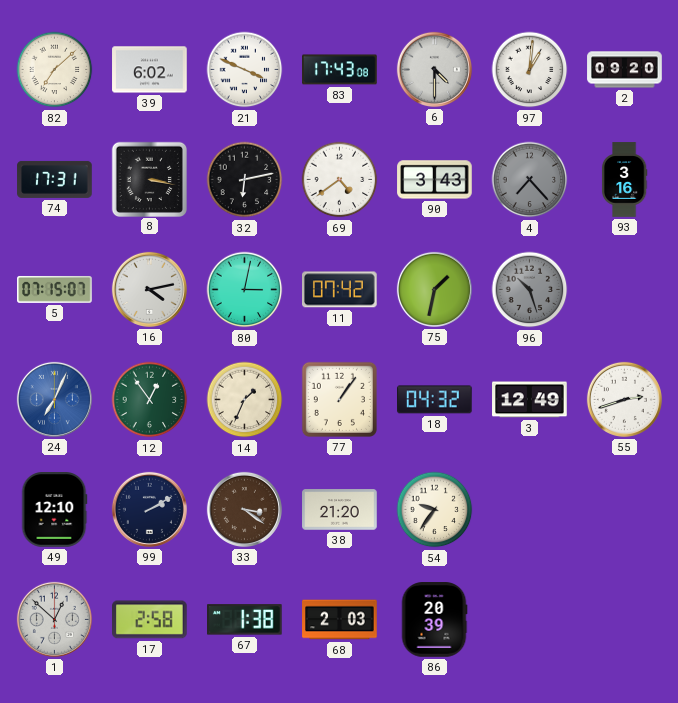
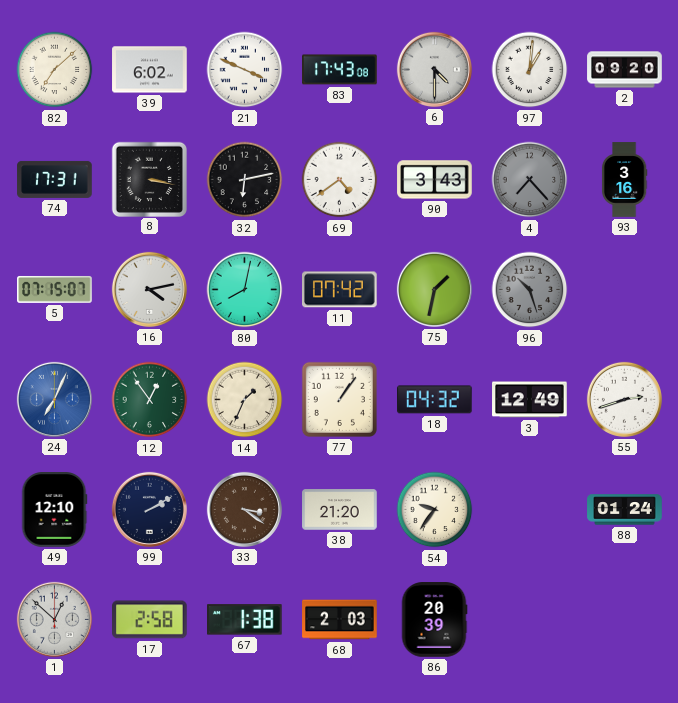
80: 3:02 -> 8:02 (245, 290)
88: none -> 01:24 (625, 510)
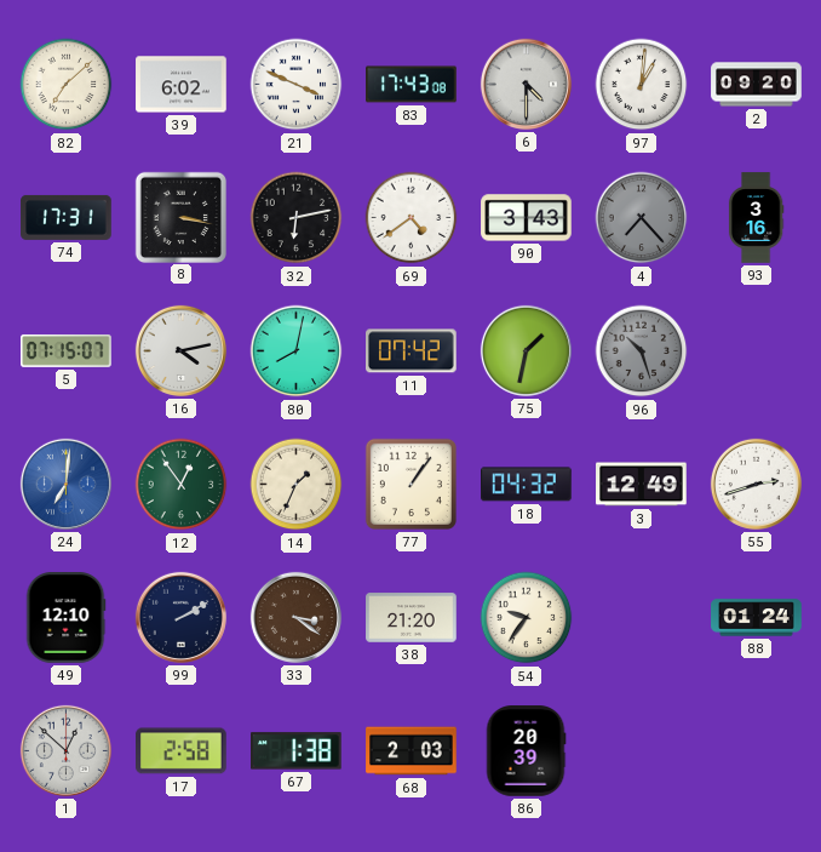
24: 7:04 -> 7:01 (65, 484)
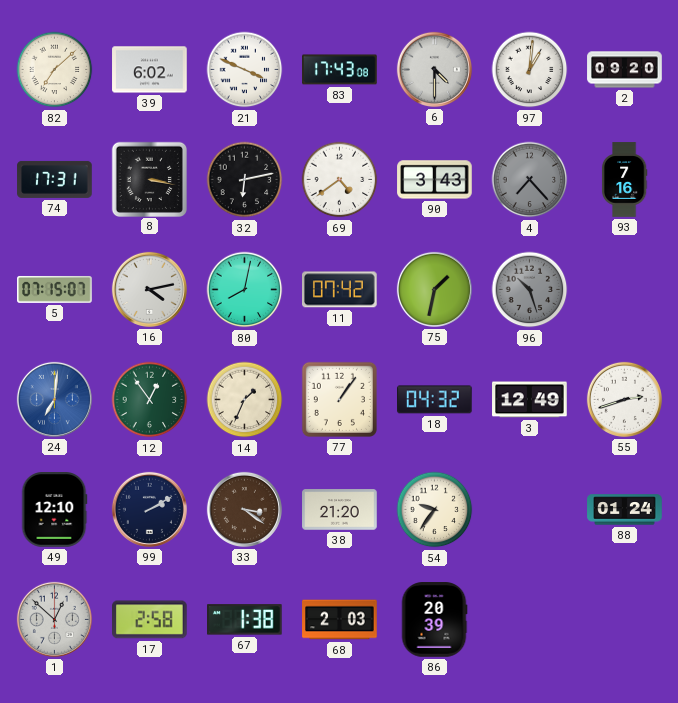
93: 3:16 -> 7:16 (624, 180)
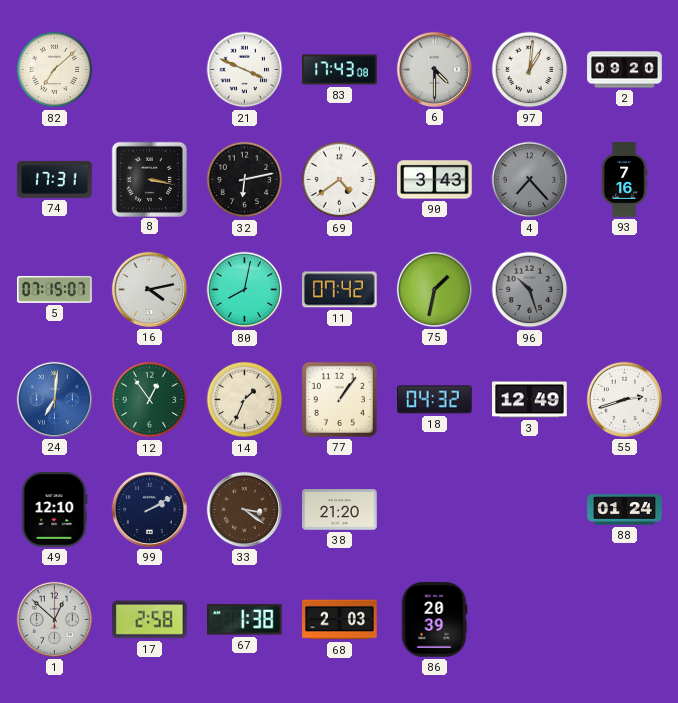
39: 6:02 -> none (150, 70)
54: 9:36 -> none (435, 510)
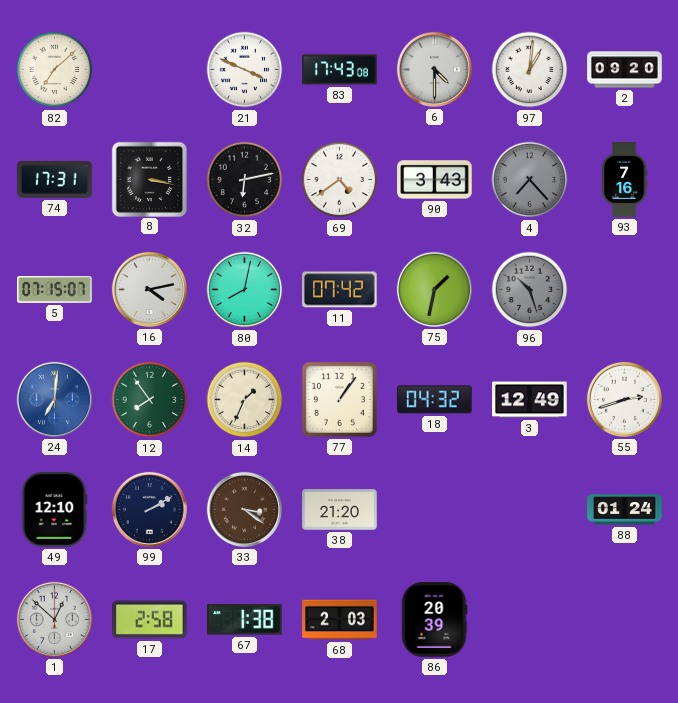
12: 12:54 -> 7:54 (150, 400)
